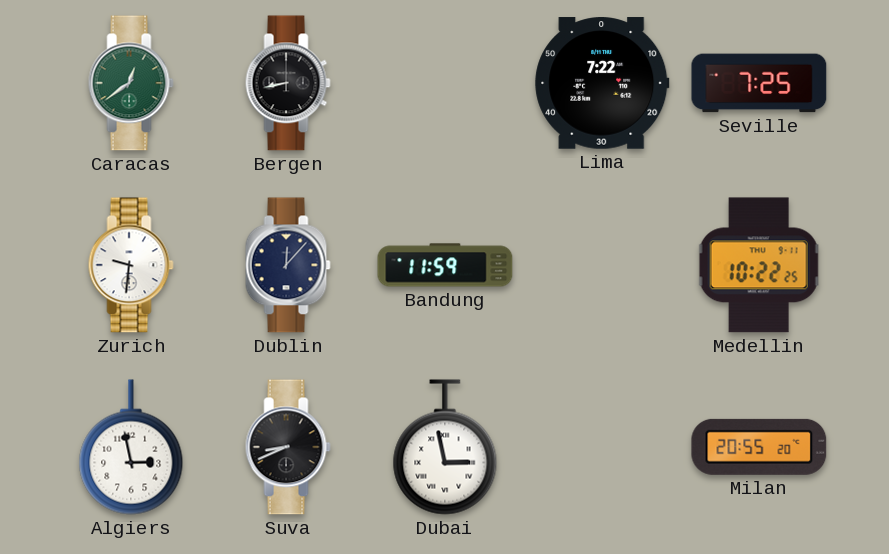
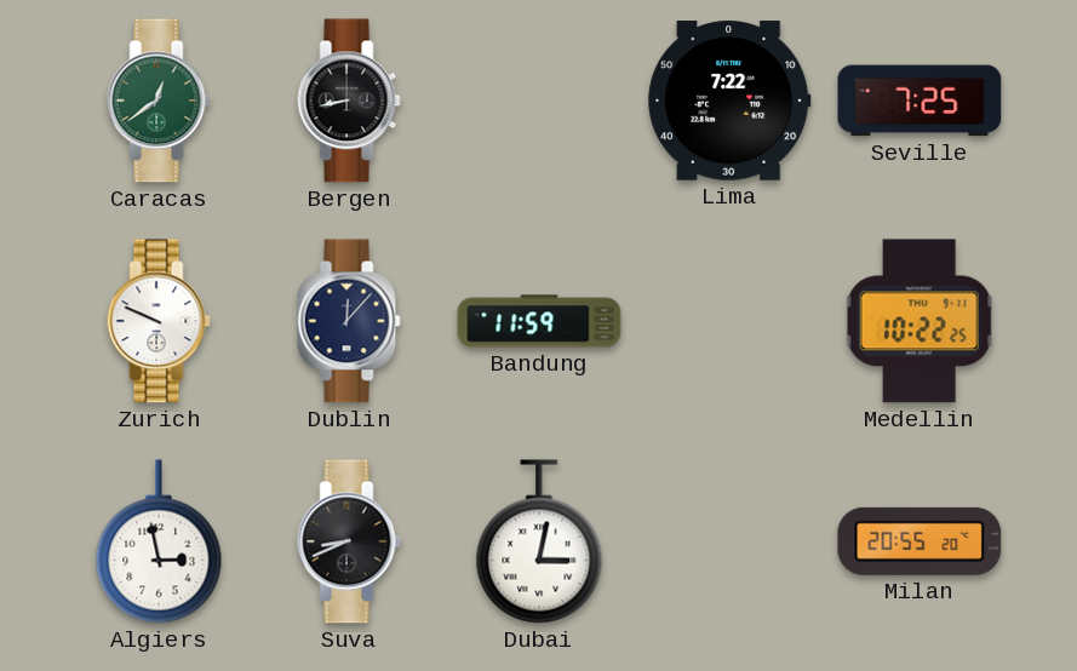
Zurich: 9:31 -> 9:49 (159, 321)
Dubai: 2:58 -> 3:02 (539, 541)
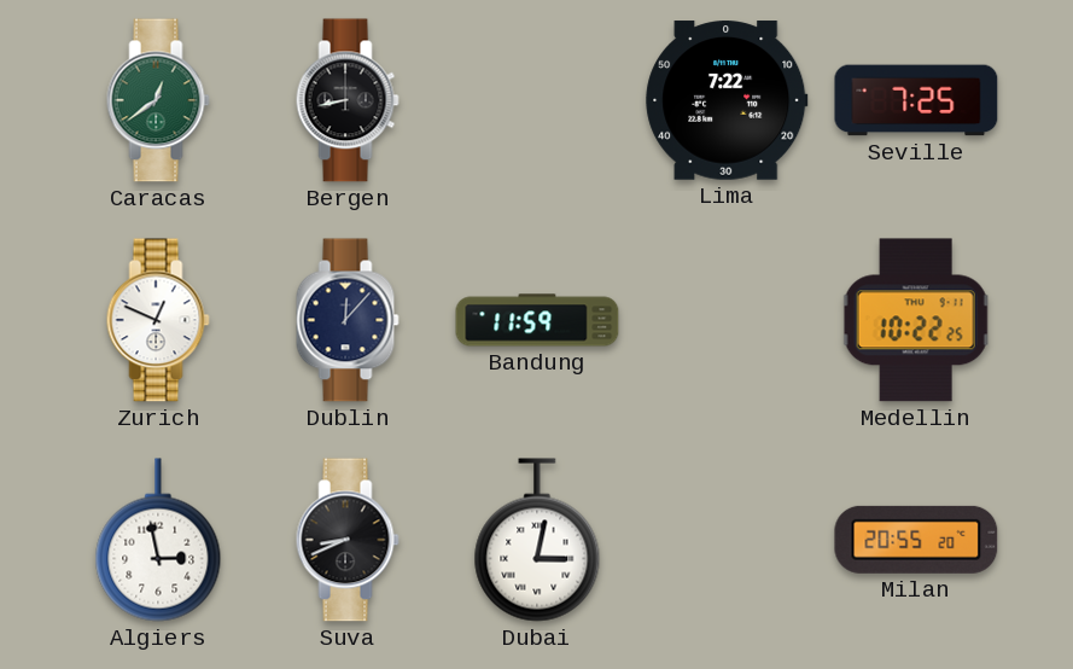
Zurich: 9:49 -> 12:49 (158, 320)
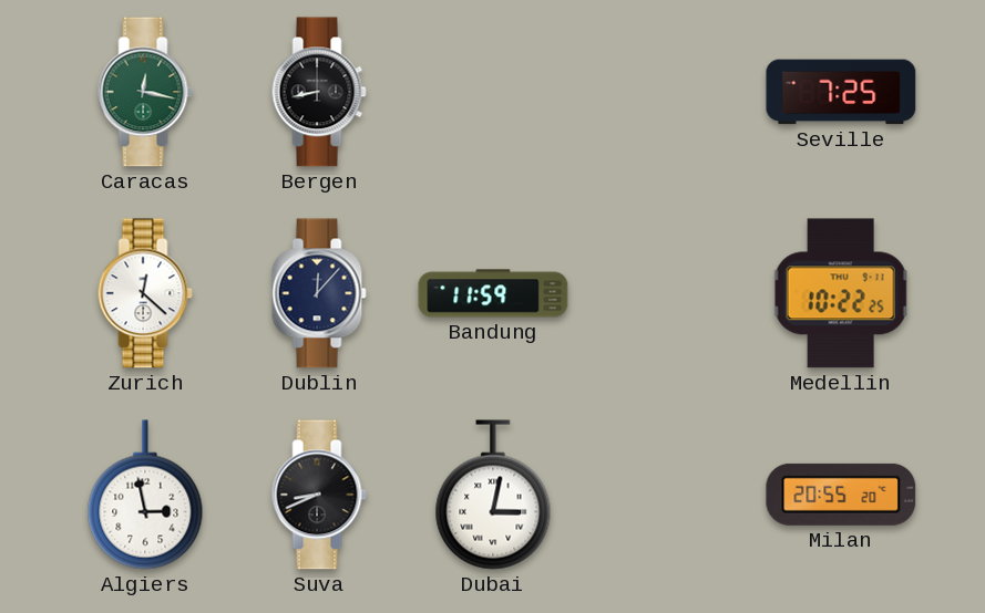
Caracas: 12:39 -> 12:17 (145, 92)
Lima: 7:22 -> none (727, 100)
Zurich: 12:49 -> 12:22 (145, 293)
